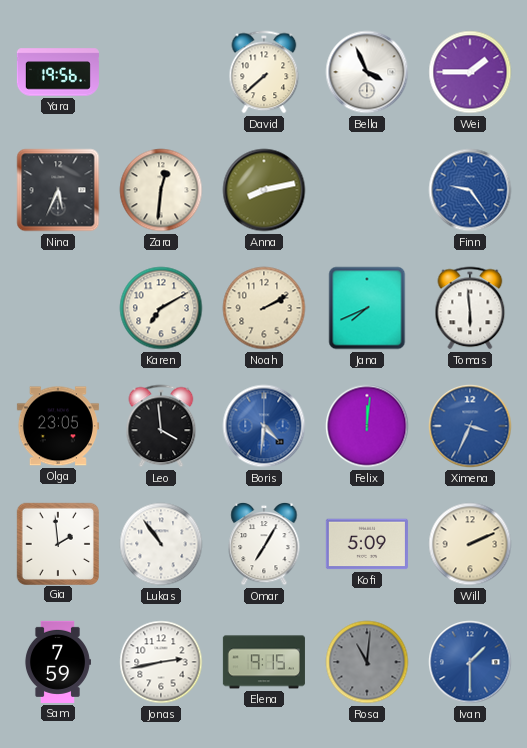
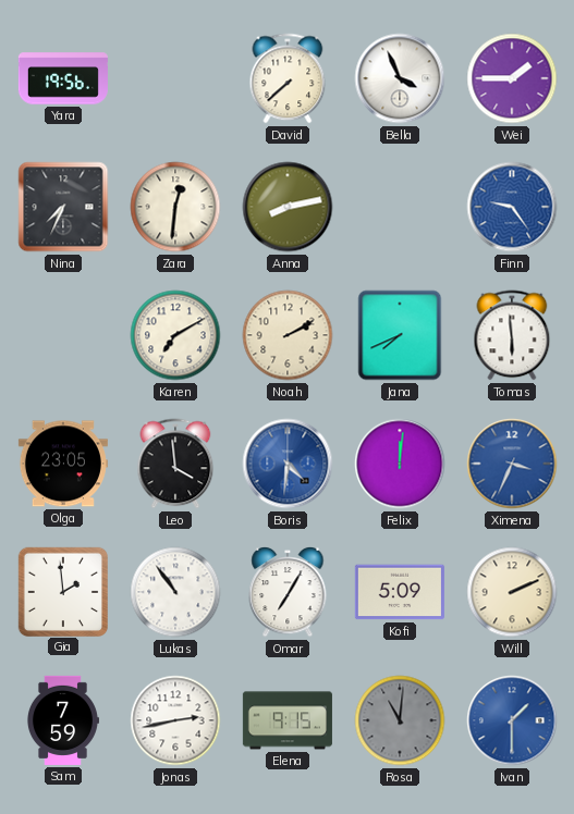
Nina: 5:34 -> 7:34 (63, 207)
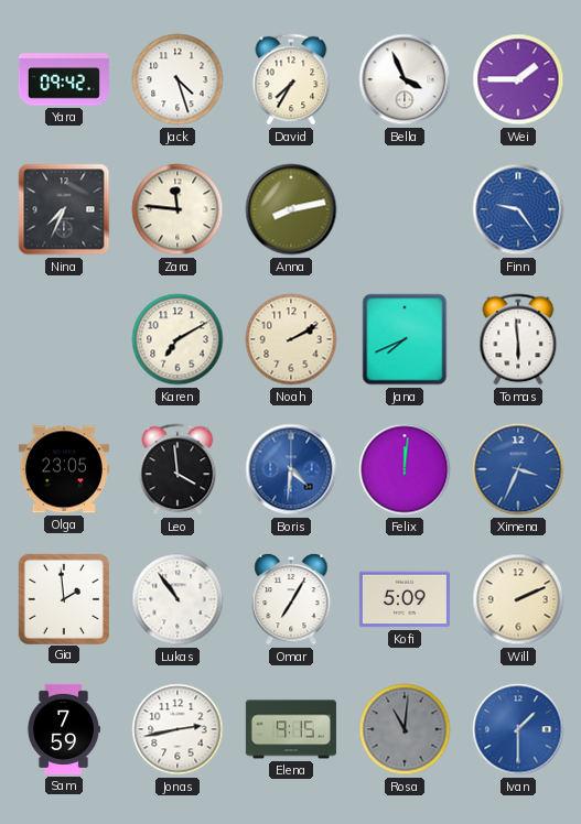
Yara: 19:56 -> 09:42 (64, 79)
Jack: none -> 4:27 (177, 79)
David: 7:38 -> 7:35 (291, 79)
Zara: 12:31 -> 11:46 (177, 209)
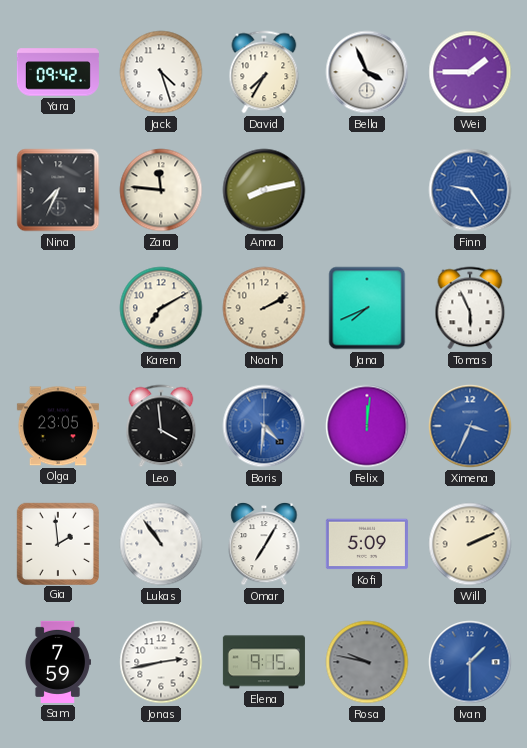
Tomas: 5:59 -> 5:56 (470, 308)
Rosa: 11:01 -> 9:47 (367, 662)
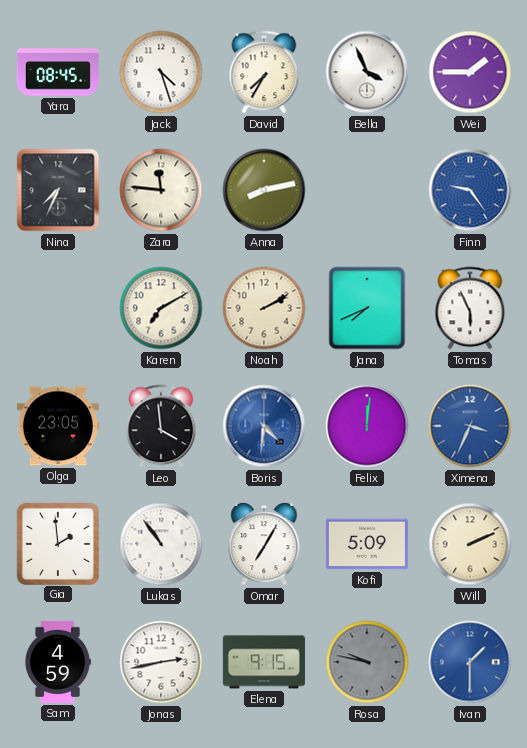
Yara: 09:42 -> 08:45 (58, 72)
Sam: 7:59 -> 4:59 (57, 662)
